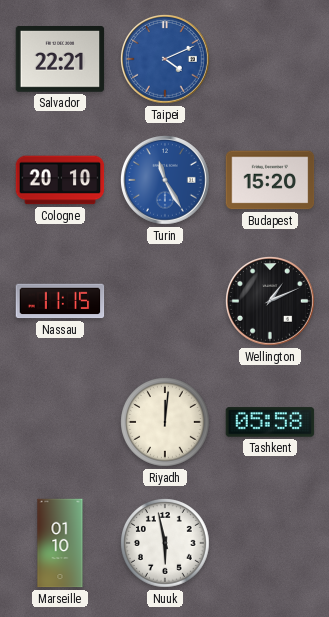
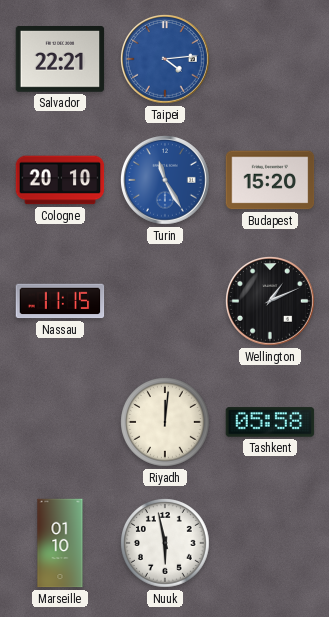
Taipei: 4:11 -> 4:14 (166, 60)
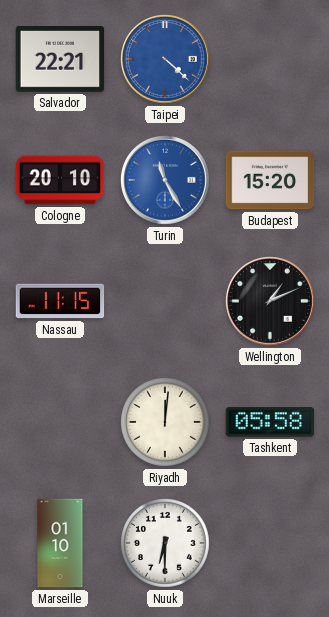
Taipei: 4:14 -> 4:22 (166, 60)
Nuuk: 5:58 -> 6:30 (166, 544)
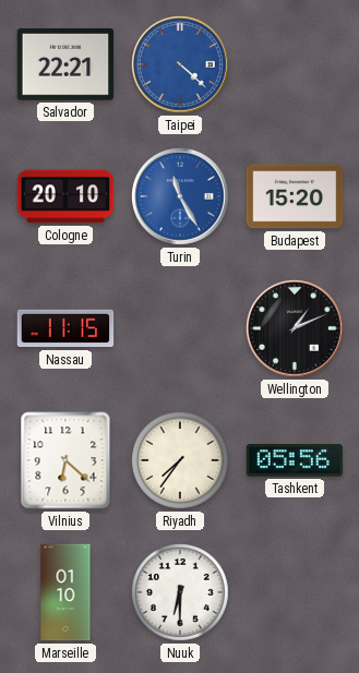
Vilnius: none -> 6:22 (65, 460)
Riyadh: 12:01 -> 7:36 (181, 461)
Tashkent: 05:58 -> 05:56 (295, 460)
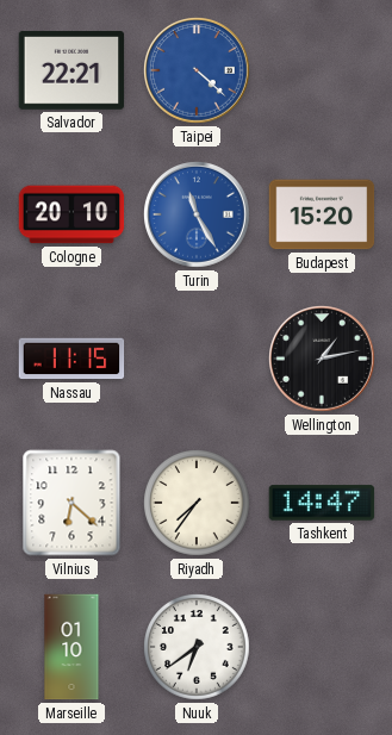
Wellington: 1:11 -> 1:13 (323, 360)
Tashkent: 05:56 -> 14:47 (322, 503)
Nuuk: 6:30 -> 6:39 (198, 648)
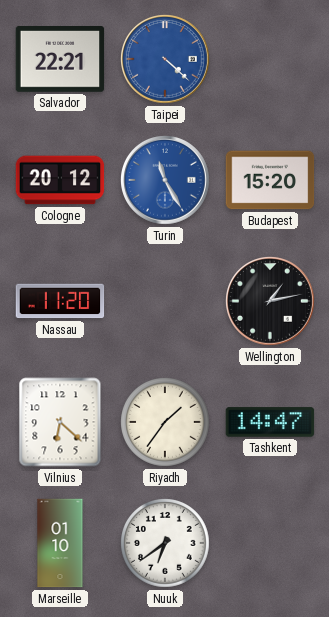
Cologne: 20:10 -> 20:12 (60, 180)
Nassau: 11:15 -> 11:20 (60, 301)
Riyadh: 7:36 -> 1:36 (166, 423)
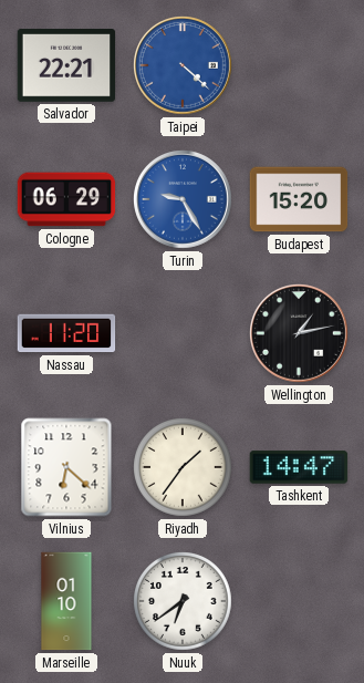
Cologne: 20:12 -> 06:29 (66, 199)
Turin: 11:25 -> 9:25 (184, 200)
